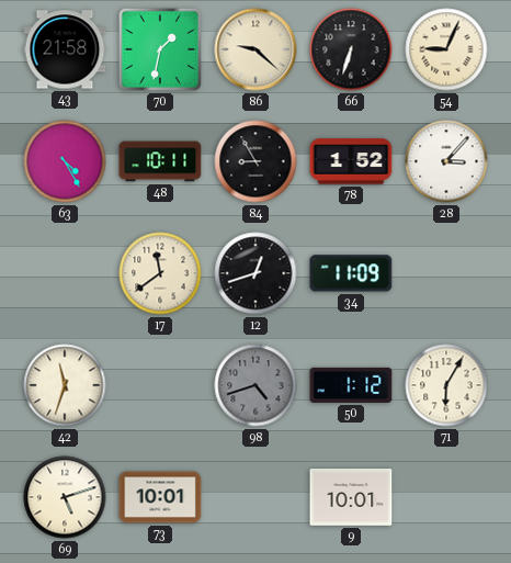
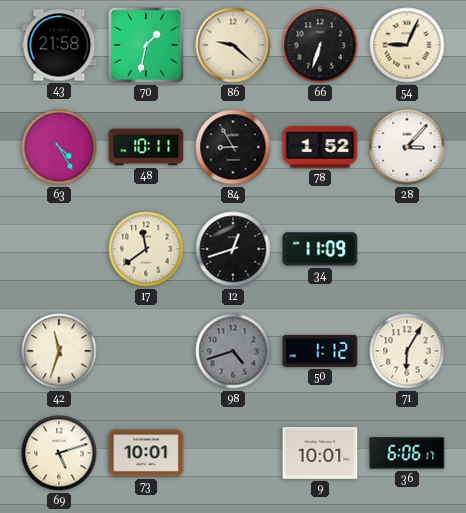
36: none -> 6:06 (407, 453)
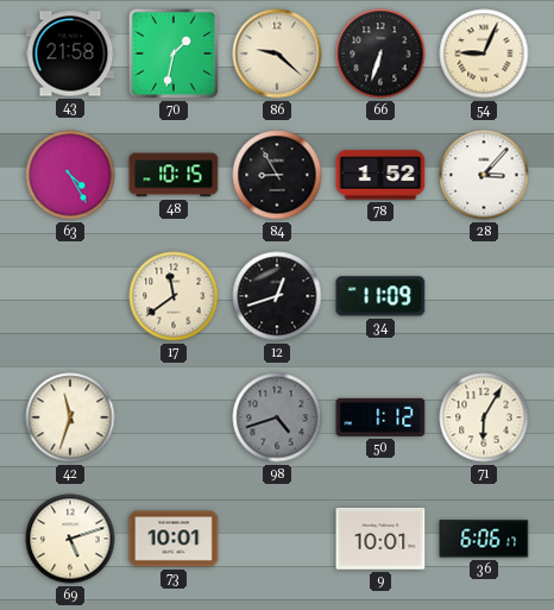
48: 10:11 -> 10:15 (174, 175)
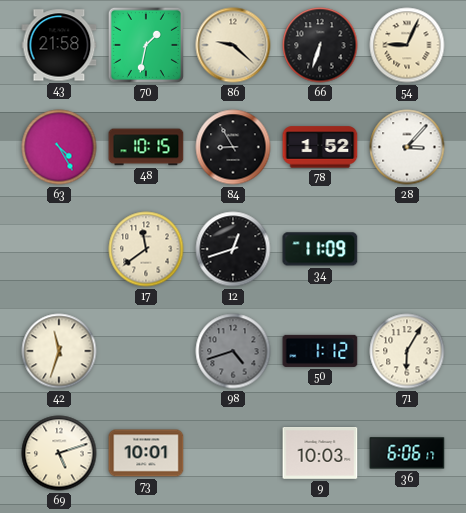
9: 10:01 -> 10:03 (320, 454)
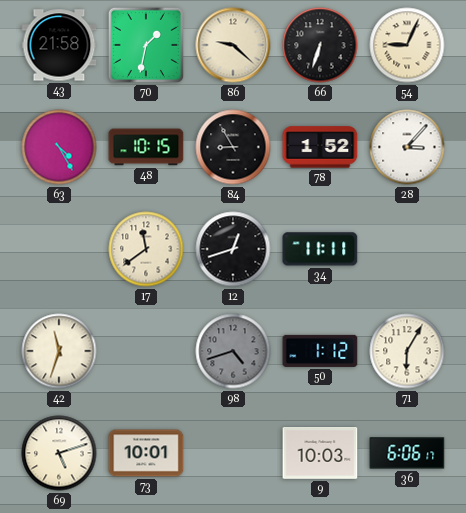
34: 11:09 -> 11:11 (320, 249)
